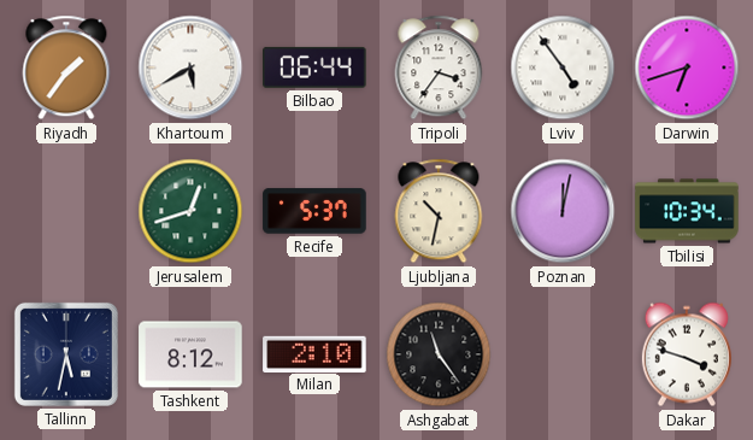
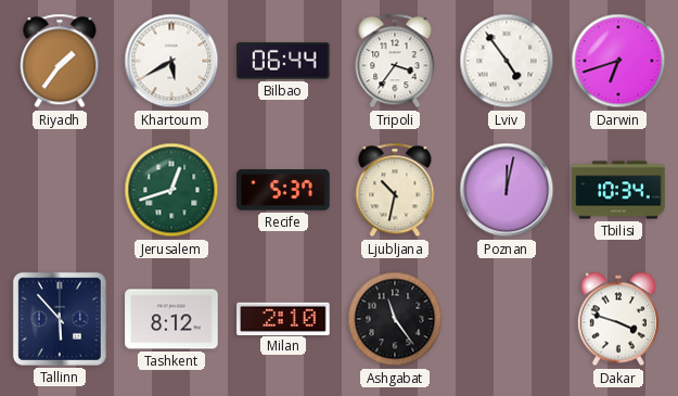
Tallinn: 5:32 -> 5:53 (60, 319)
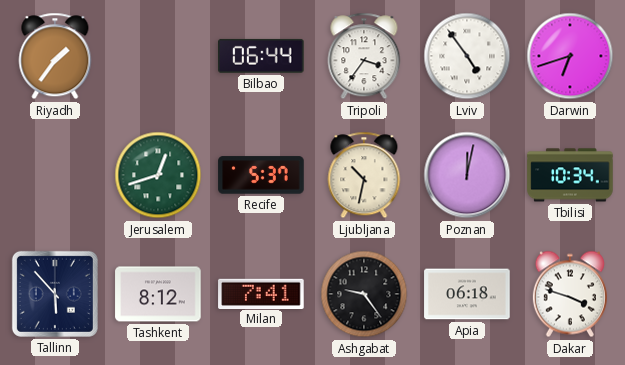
Khartoum: 5:40 -> none (171, 61)
Milan: 2:10 -> 7:41 (261, 293)
Ashgabat: 11:24 -> 9:24 (364, 294)
Apia: none -> 06:18 (467, 294)
